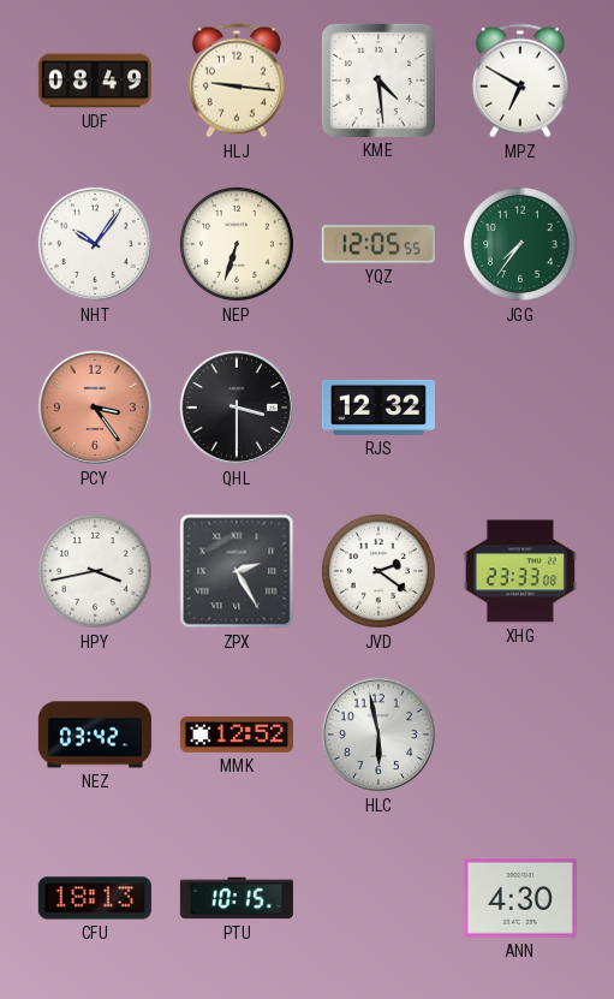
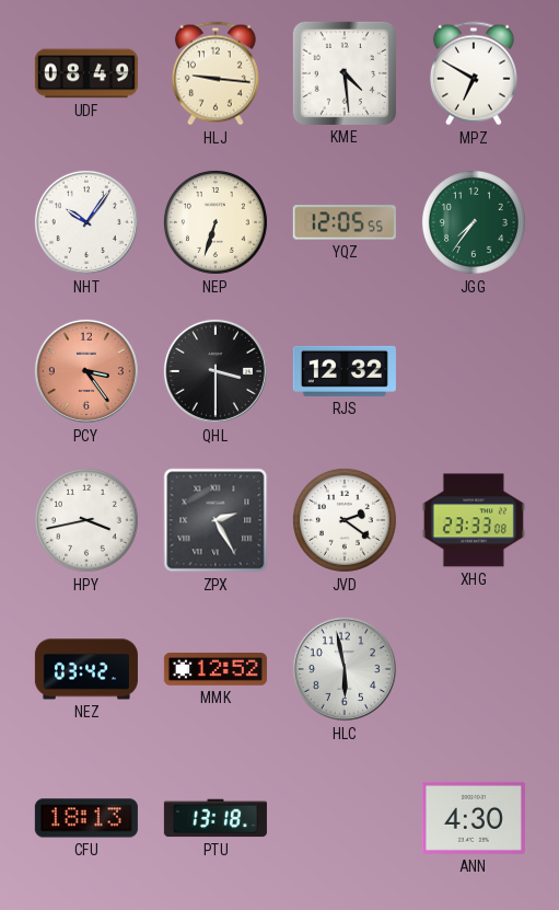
PTU: 10:15 -> 13:18 (216, 818)
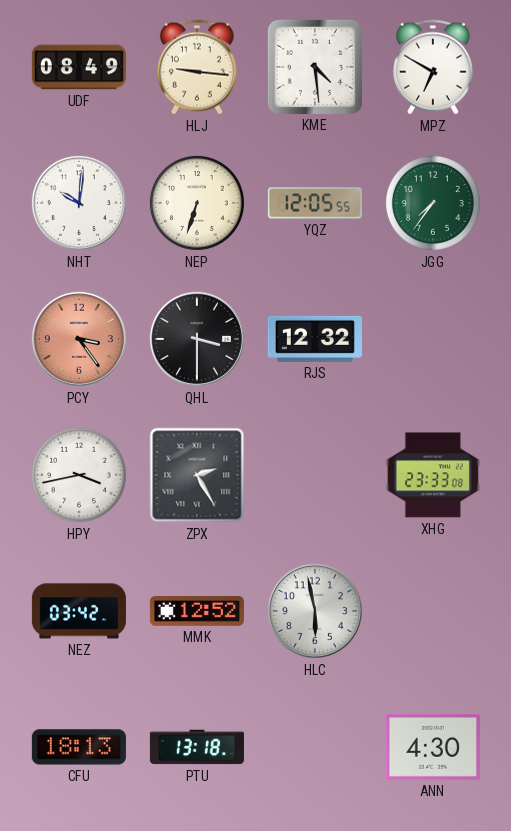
NHT: 10:06 -> 10:01 (79, 203)
JVD: 2:21 -> none (345, 520)
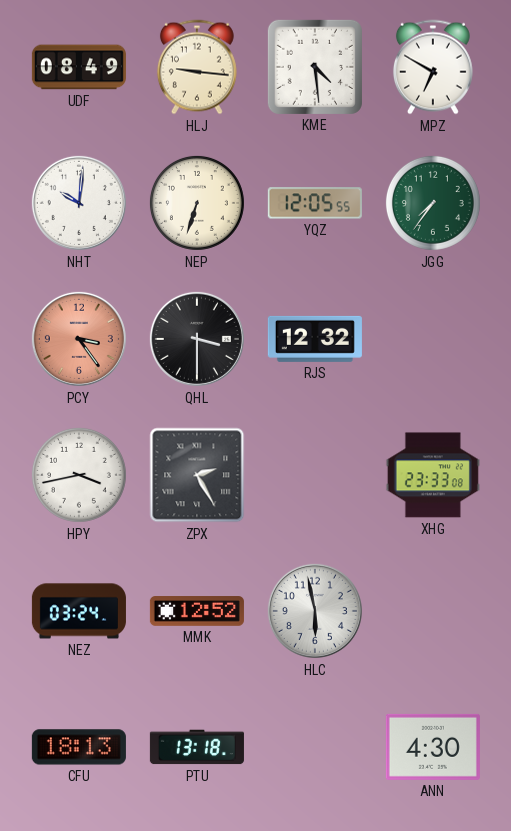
NEZ: 03:42 -> 03:24 (79, 611)
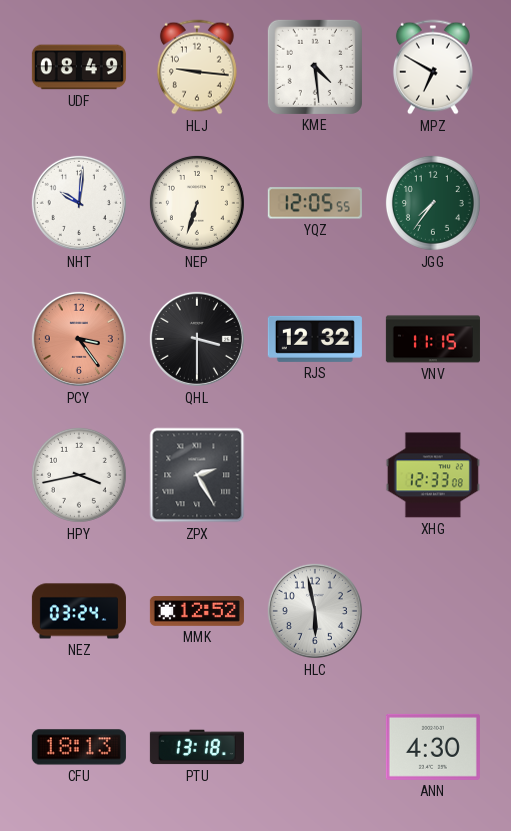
VNV: none -> 11:15 (433, 339)
XHG: 23:33 -> 12:33 (433, 475)
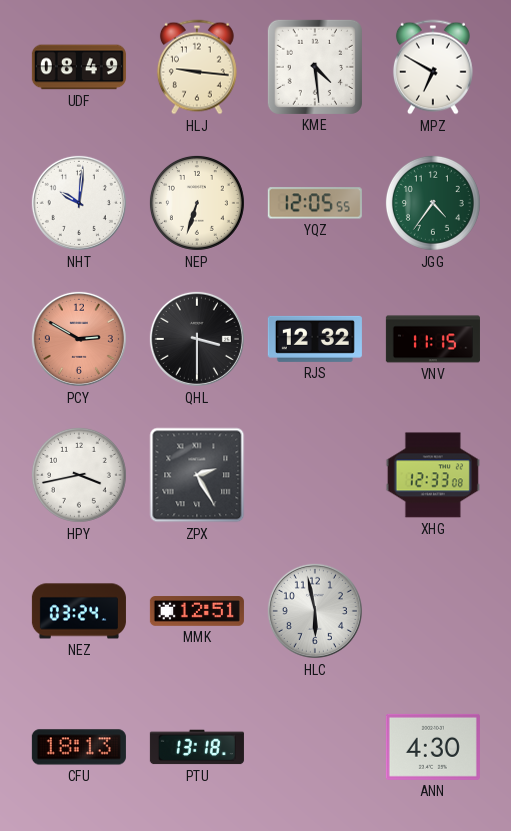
JGG: 7:36 -> 4:36 (433, 203)
PCY: 3:24 -> 2:50 (79, 339)
MMK: 12:52 -> 12:51 (197, 611)
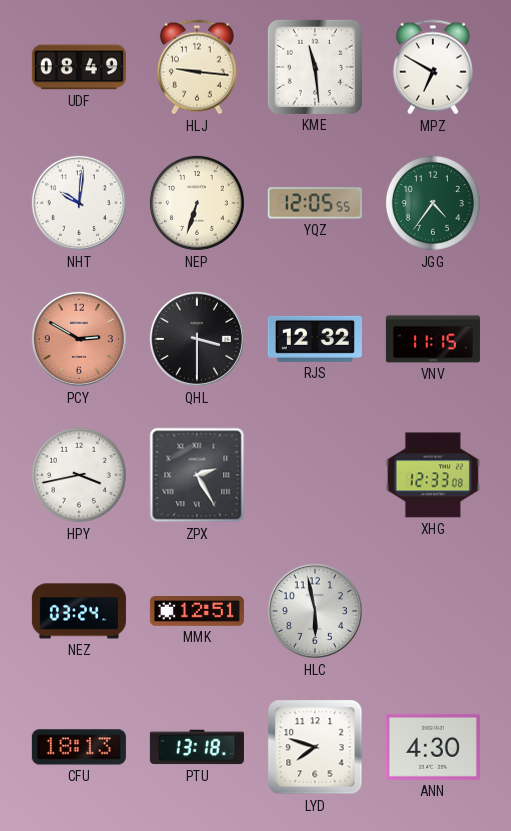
KME: 4:29 -> 11:29 (315, 67)
LYD: none -> 7:48 (315, 747)
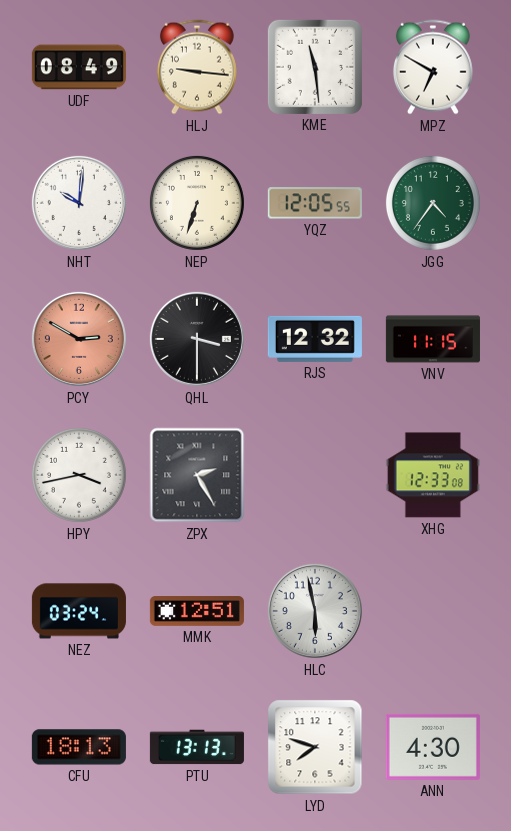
PTU: 13:18 -> 13:13 (197, 747)
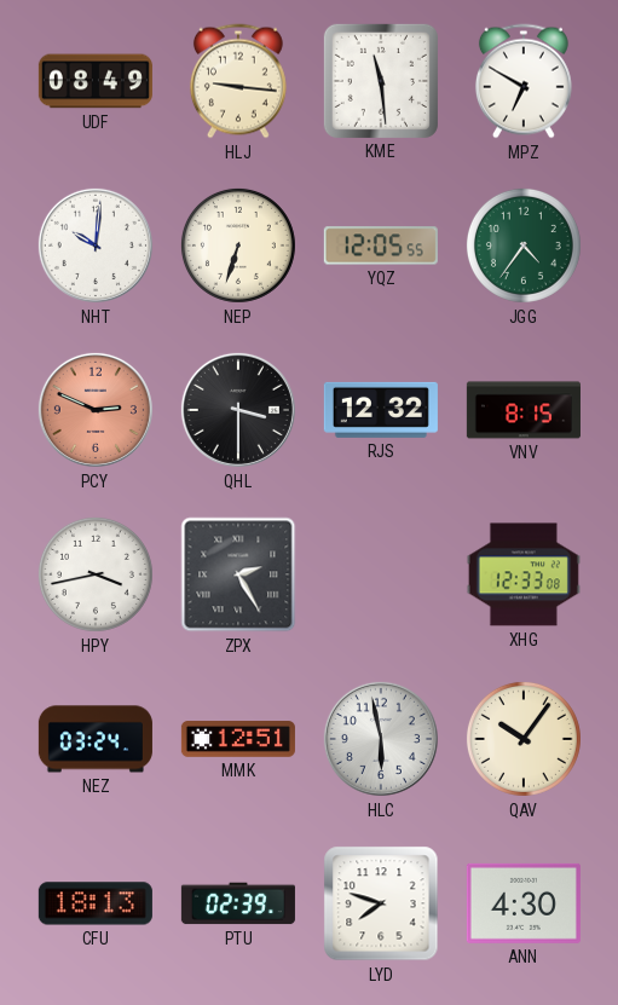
PCY: 2:50 -> 2:49 (96, 410)
VNV: 11:15 -> 8:15 (524, 410)
QAV: none -> 10:06 (524, 739)
PTU: 13:13 -> 02:39 (238, 903)
